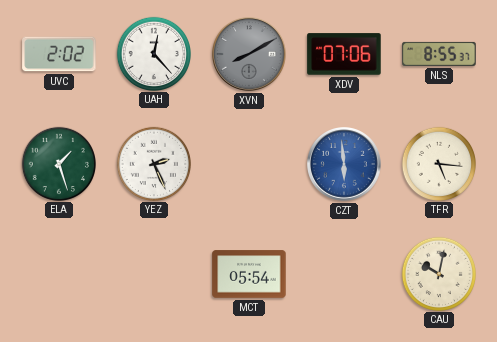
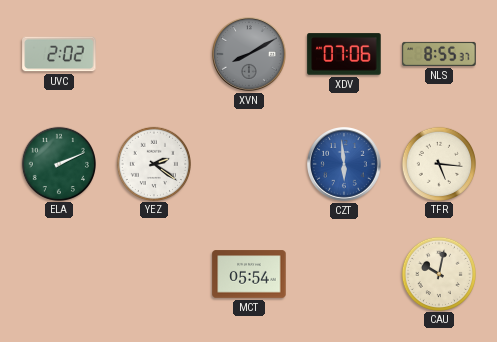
UAH: 12:23 -> none (153, 53)
ELA: 1:27 -> 2:11 (58, 163)
YEZ: 2:26 -> 2:21 (153, 163)
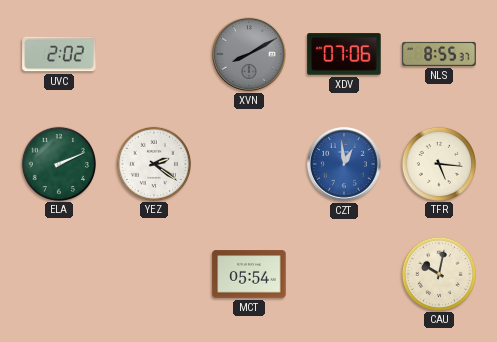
CZT: 5:59 -> 12:59 (345, 165)
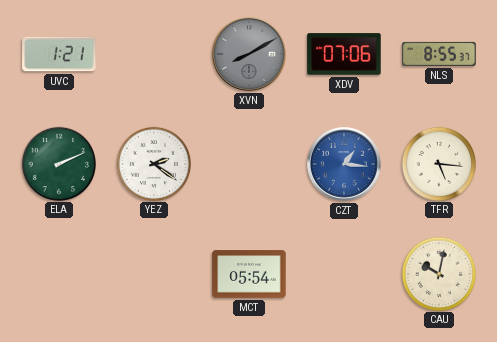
UVC: 2:02 -> 1:21 (59, 54)
CZT: 12:59 -> 1:16 (345, 165)
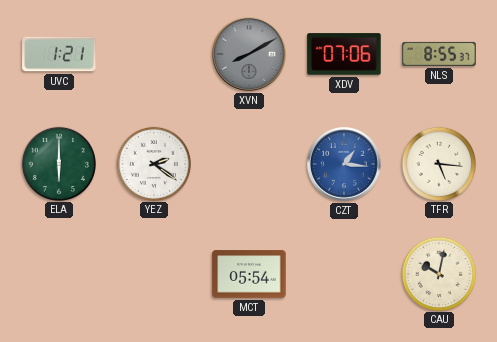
ELA: 2:11 -> 6:00 (58, 163)
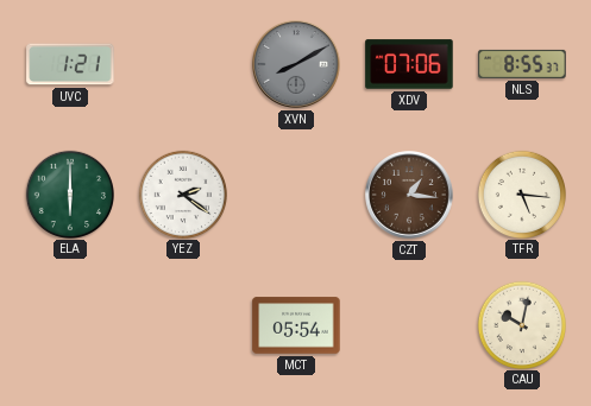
CZT dial: blue -> brown (410, 196)
